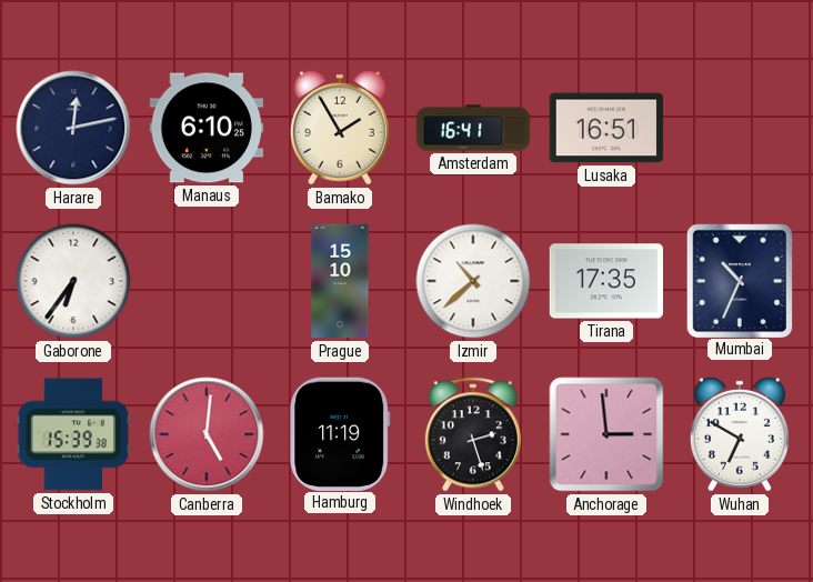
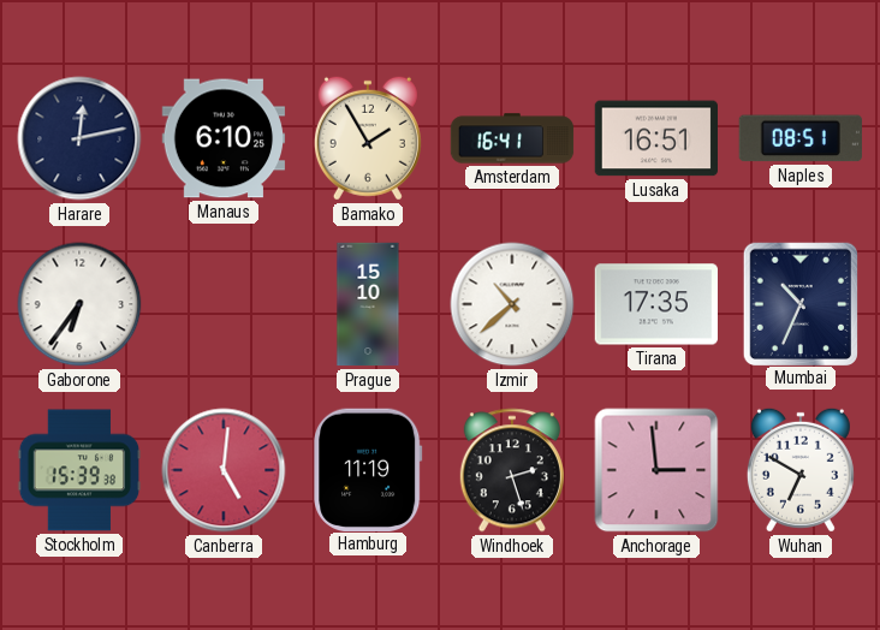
Naples: none -> 08:51 (801, 138)
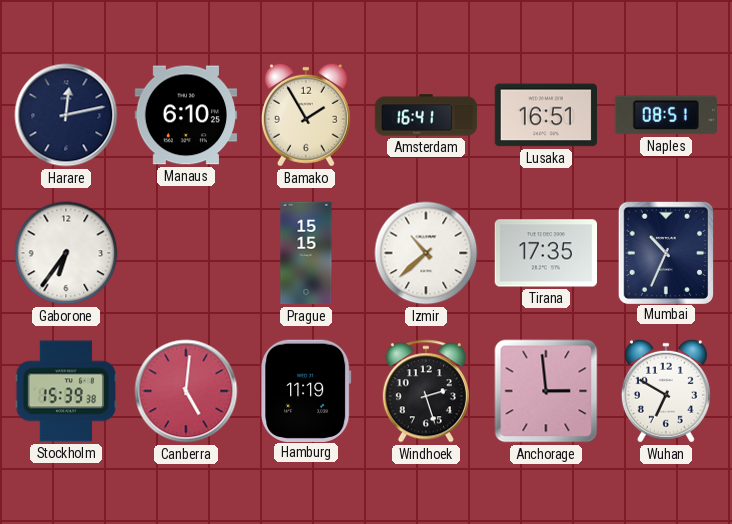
Prague: 15:10 -> 15:15 (306, 253)
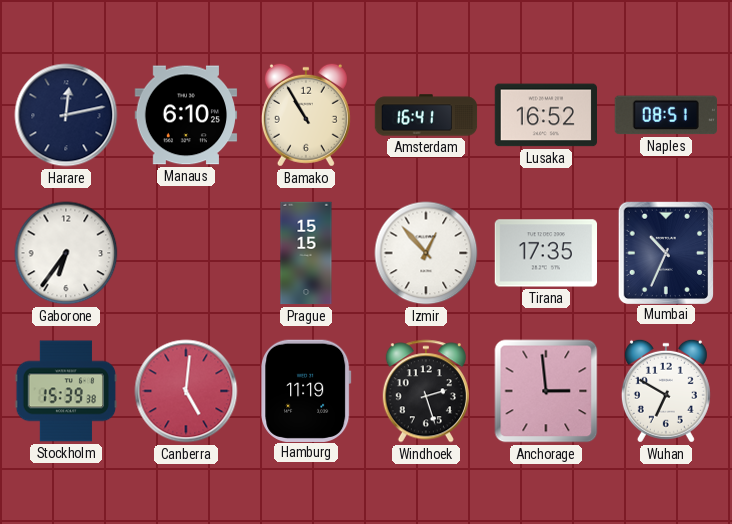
Bamako: 1:55 -> 10:55 (306, 115)
Lusaka: 16:51 -> 16:52 (545, 115)
Izmir: 10:38 -> 12:53 (426, 253)
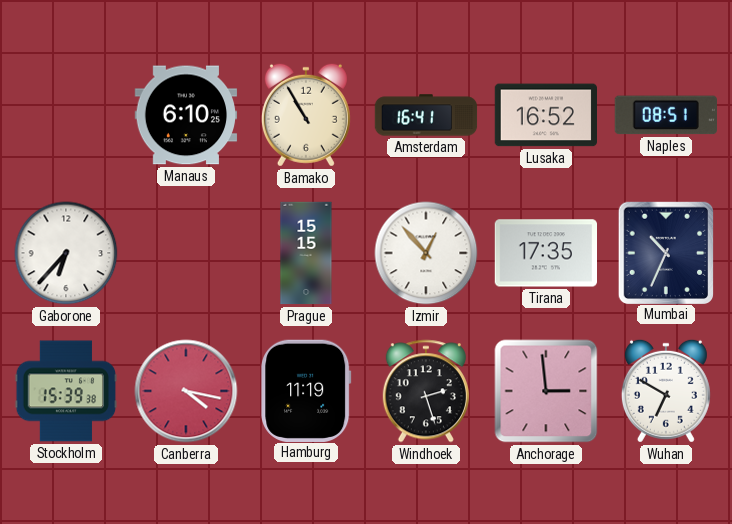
Harare: 12:13 -> none (66, 115)
Gaborone: 6:36 -> 6:37 (66, 253)
Canberra: 5:01 -> 4:17 (186, 391)
